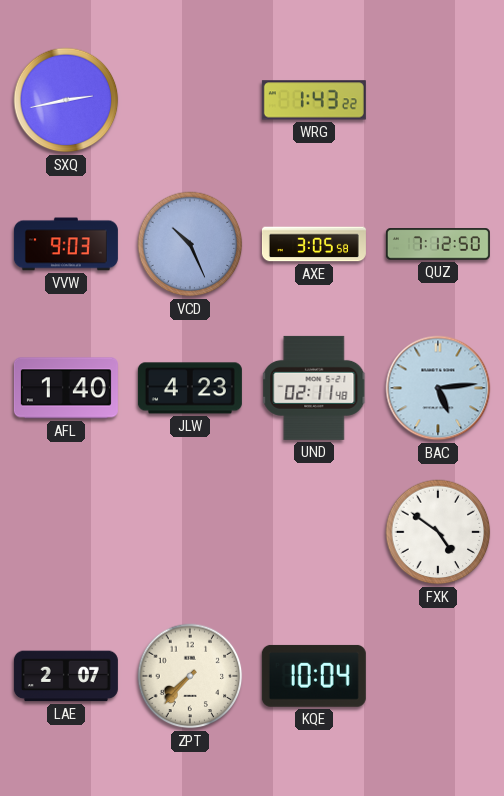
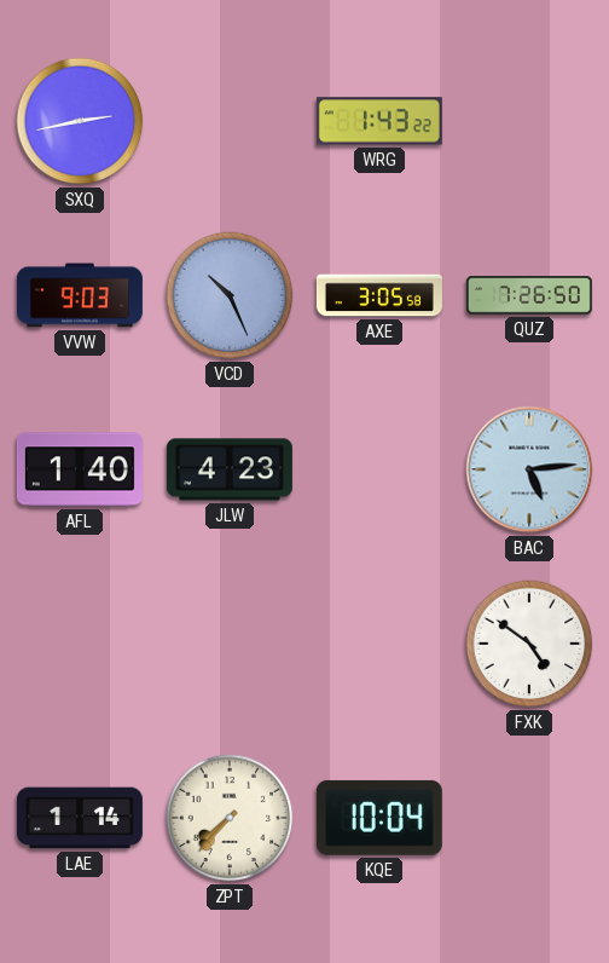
QUZ: 7:12 -> 7:26 (529, 295)
UND: 02:11 -> none (315, 388)
LAE: 2:07 -> 1:14 (80, 818)
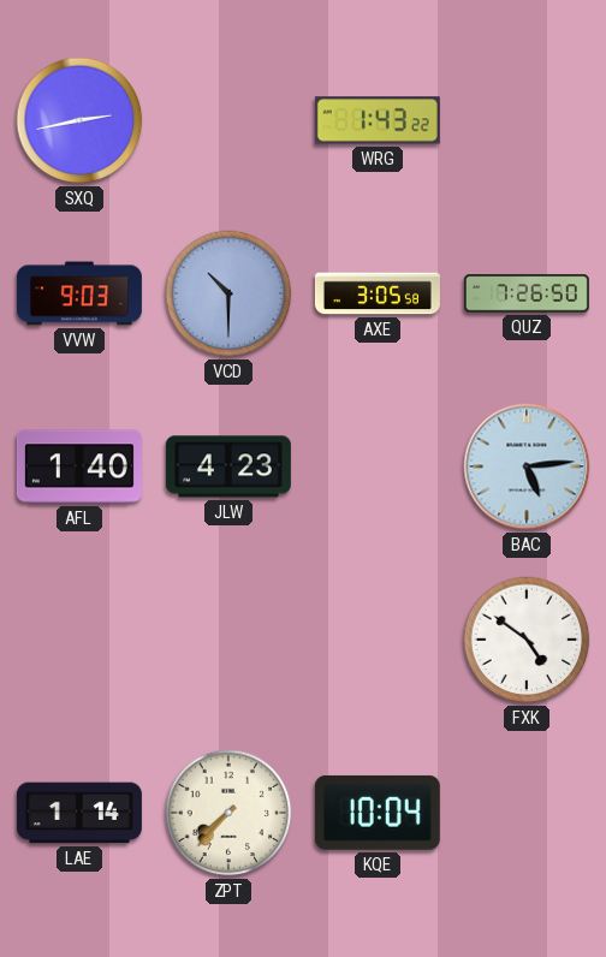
VCD: 10:26 -> 10:30 (228, 293)
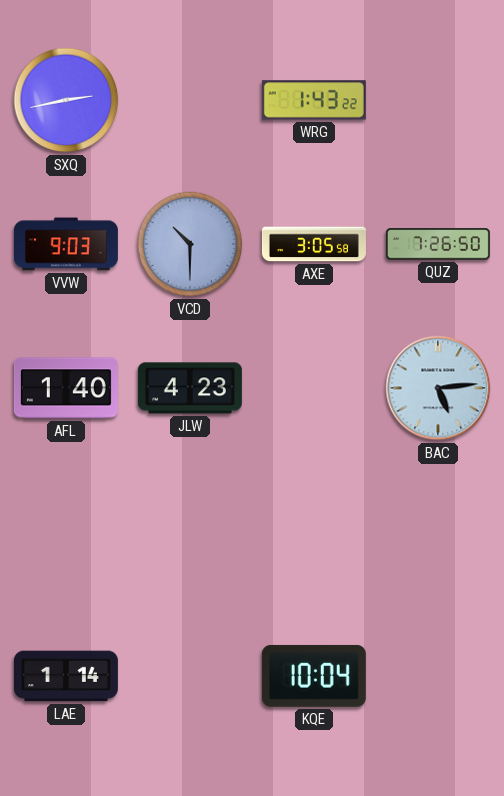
FXK: 4:51 -> none (527, 640)
ZPT: 7:37 -> none (228, 813)
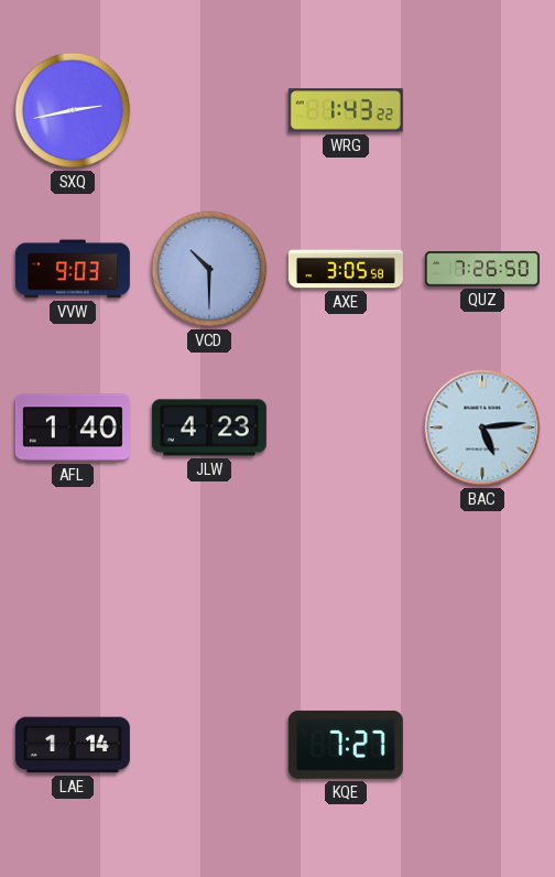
KQE: 10:04 -> 7:27 (346, 745)
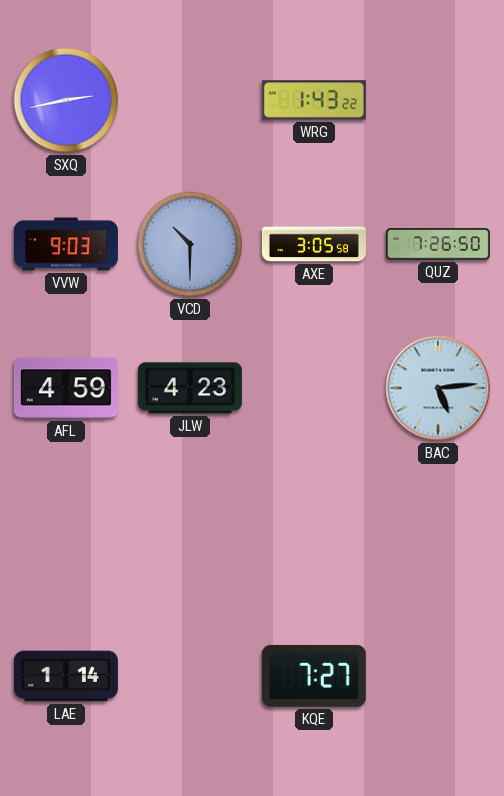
AFL: 1:40 -> 4:59 (66, 388)
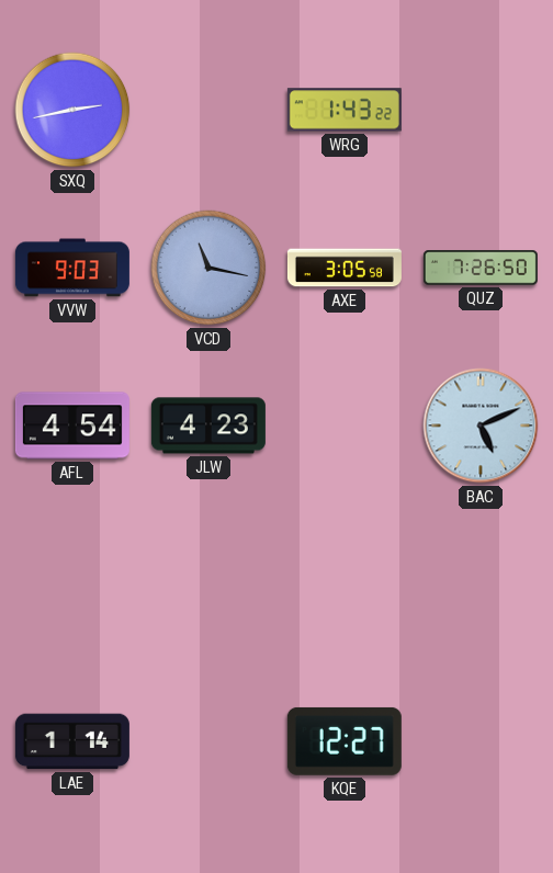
VCD: 10:30 -> 11:17 (208, 268)
AFL: 4:59 -> 4:54 (72, 426)
BAC: 5:14 -> 5:11 (481, 426)
KQE: 7:27 -> 12:27 (345, 741)
